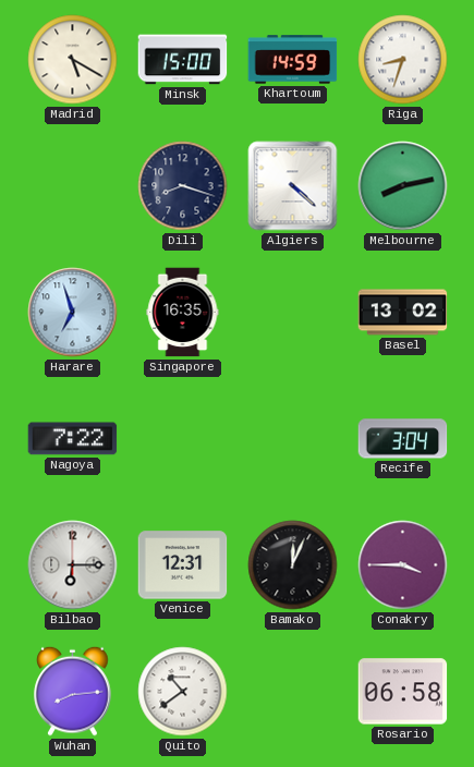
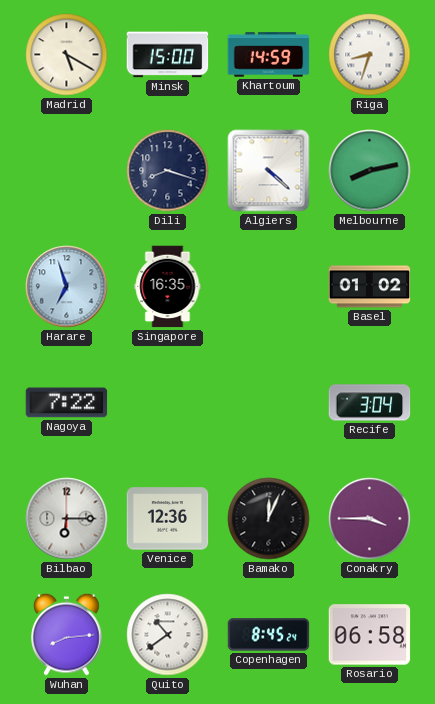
Basel: 13:02 -> 01:02 (370, 287)
Venice: 12:31 -> 12:36 (168, 519)
Copenhagen: none -> 8:45 (269, 635)
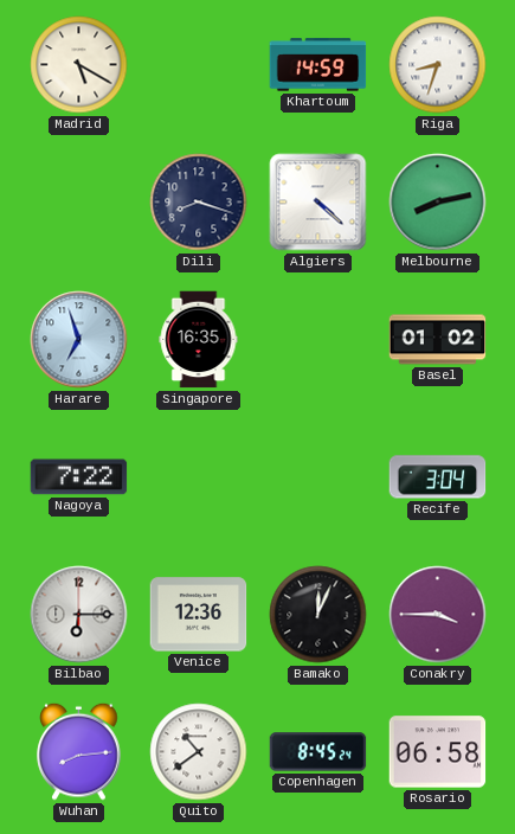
Minsk: 15:00 -> none (168, 55)
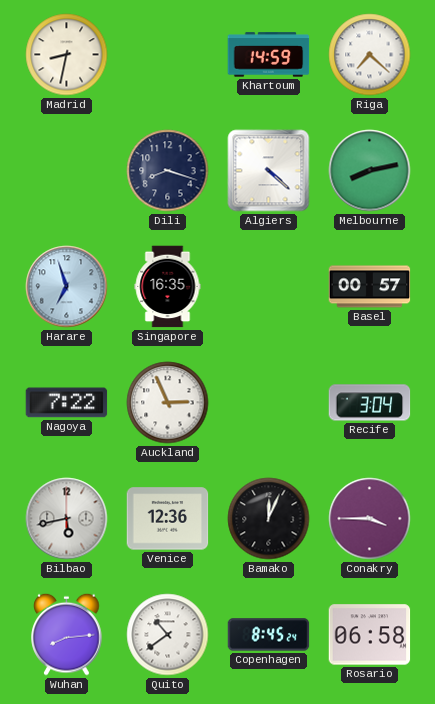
Madrid: 5:20 -> 8:32 (67, 55)
Riga: 8:33 -> 7:22 (370, 55)
Basel: 01:02 -> 00:57 (370, 287)
Auckland: none -> 2:56 (168, 403)
Bilbao: 6:15 -> 5:43 (67, 519)
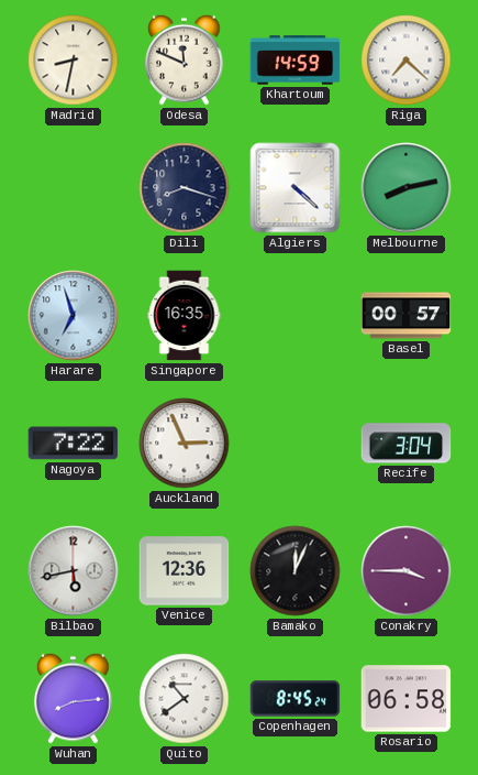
Odesa: none -> 11:49 (185, 59)
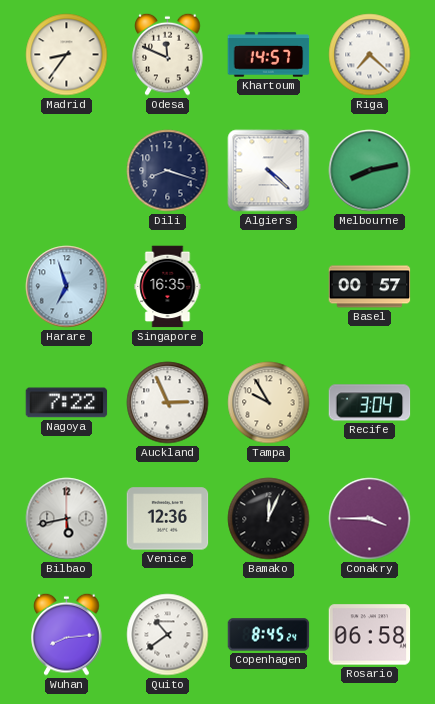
Madrid: 8:32 -> 8:36 (67, 55)
Khartoum: 14:59 -> 14:57 (269, 55)
Tampa: none -> 9:55 (269, 403)
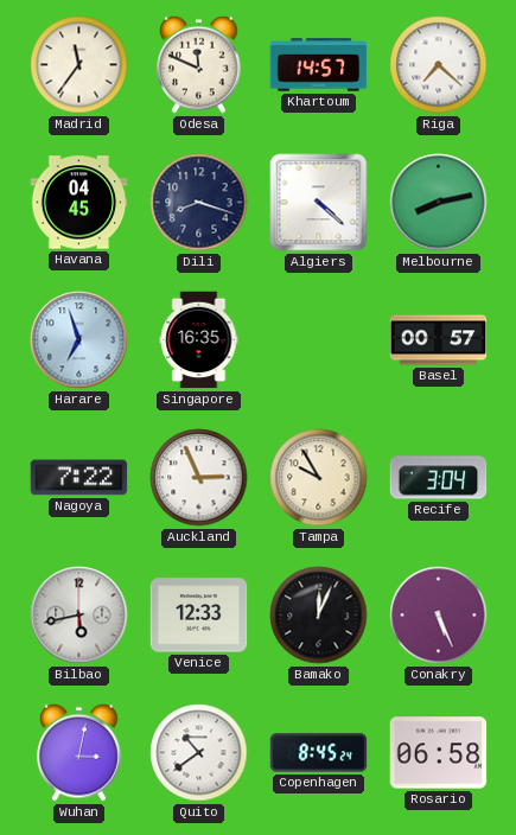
Madrid: 8:36 -> 11:36 (79, 65)
Havana: none -> 04:45 (79, 203)
Venice: 12:36 -> 12:33 (199, 616)
Conakry: 3:45 -> 5:26 (439, 616)
Wuhan: 8:14 -> 3:02 (79, 752)
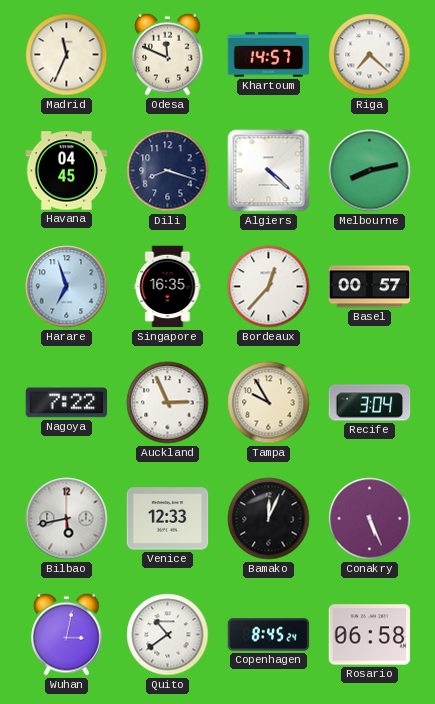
Madrid: 11:36 -> 11:34 (67, 55)
Bordeaux: none -> 12:37 (269, 287)
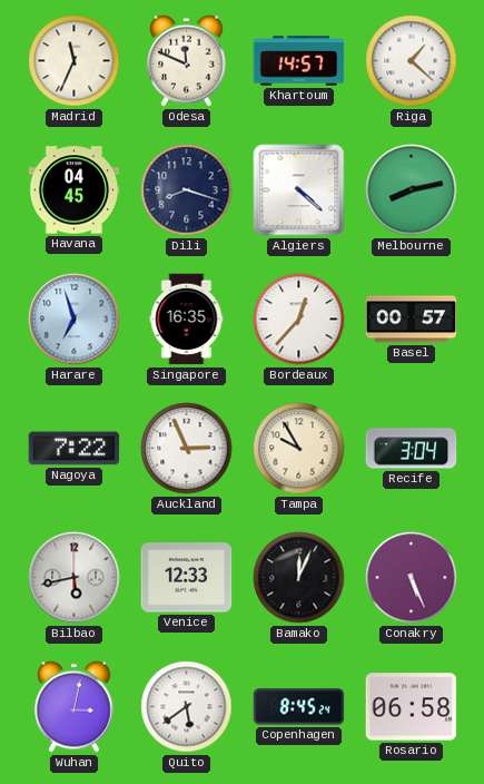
Riga: 7:22 -> 1:22 (412, 61)
Quito: 10:39 -> 5:39 (187, 707)
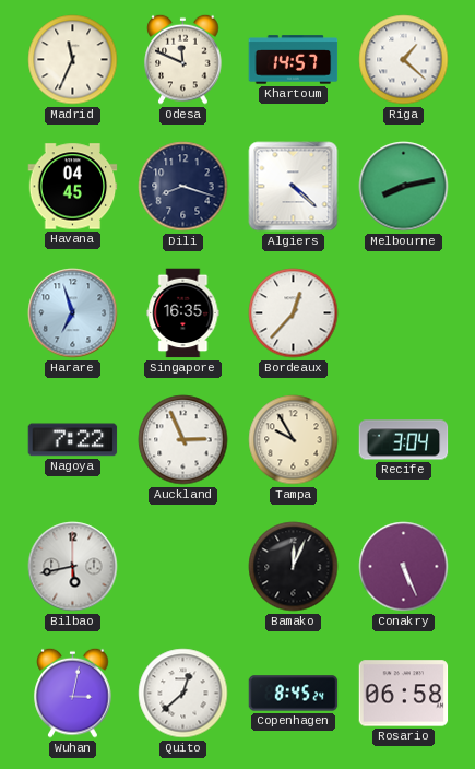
Basel: 00:57 -> none (412, 320)
Venice: 12:33 -> none (187, 578)
Quito: 5:39 -> 12:38 (183, 694)
